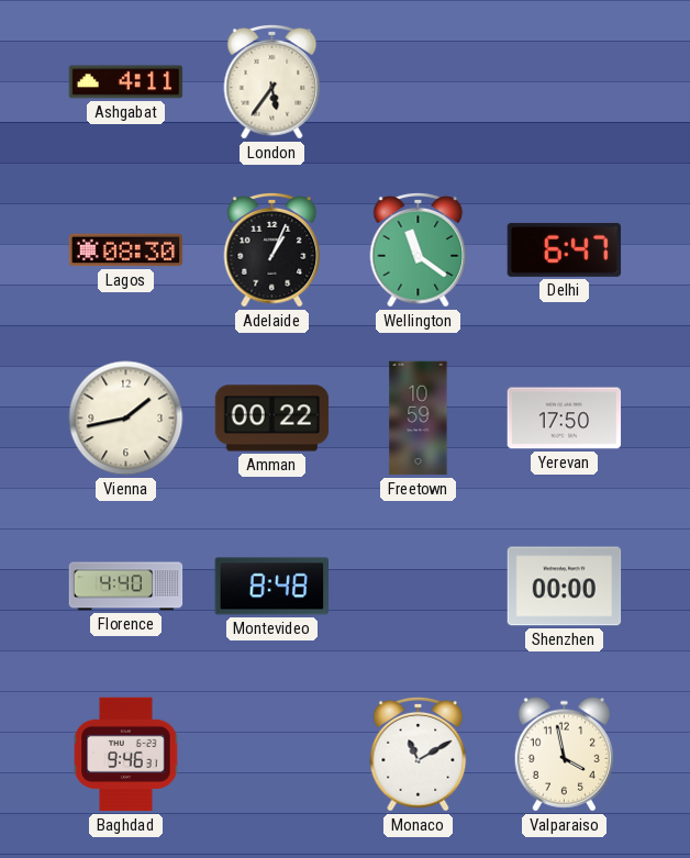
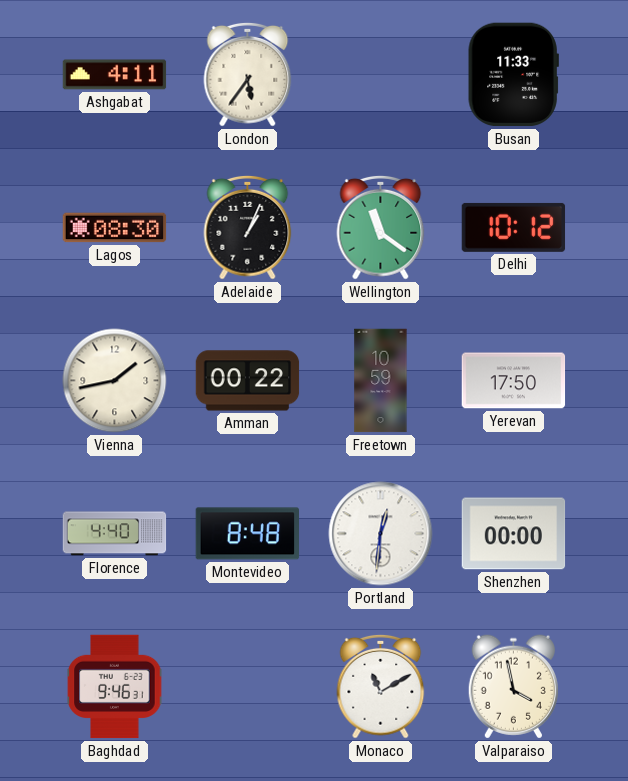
Busan: none -> 11:33 (513, 75)
Delhi: 6:47 -> 10:12 (514, 227)
Portland: none -> 12:31 (381, 534)
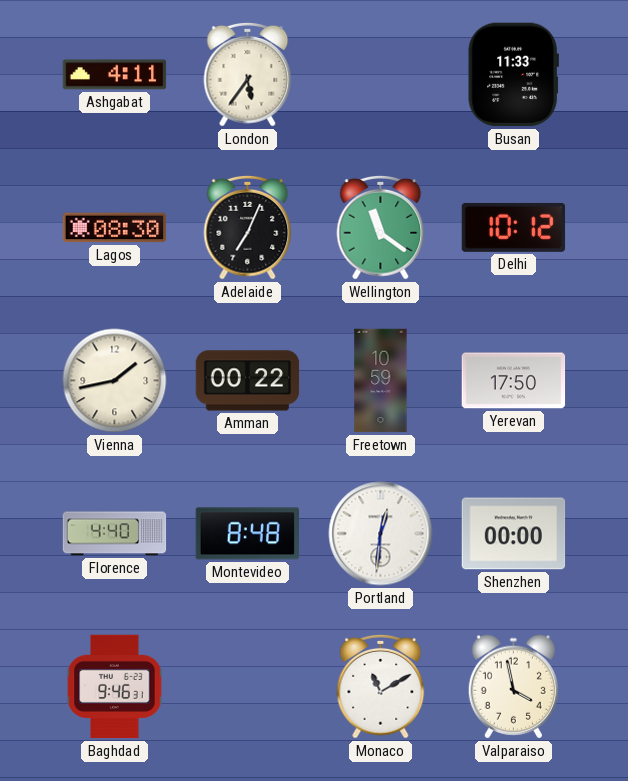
Adelaide: 1:04 -> 7:04 (248, 227)
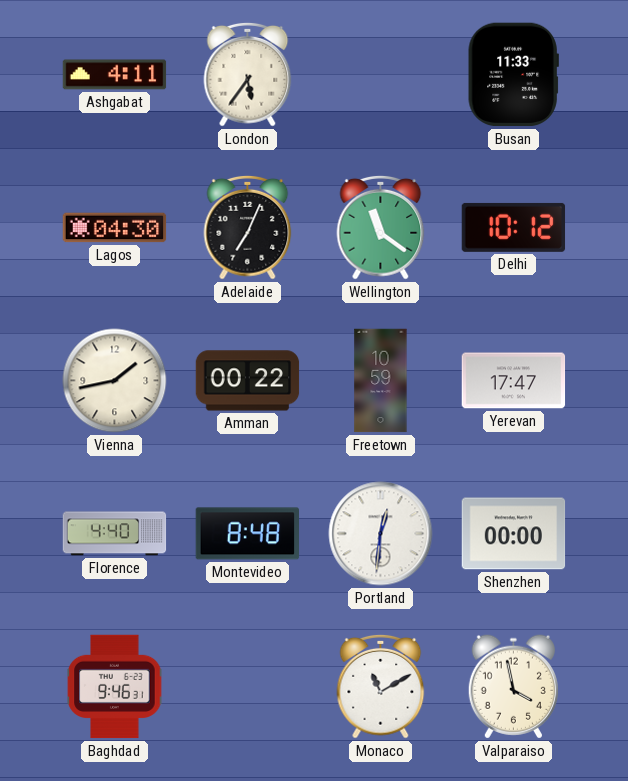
Lagos: 08:30 -> 04:30 (115, 228)
Yerevan: 17:50 -> 17:47 (514, 381)
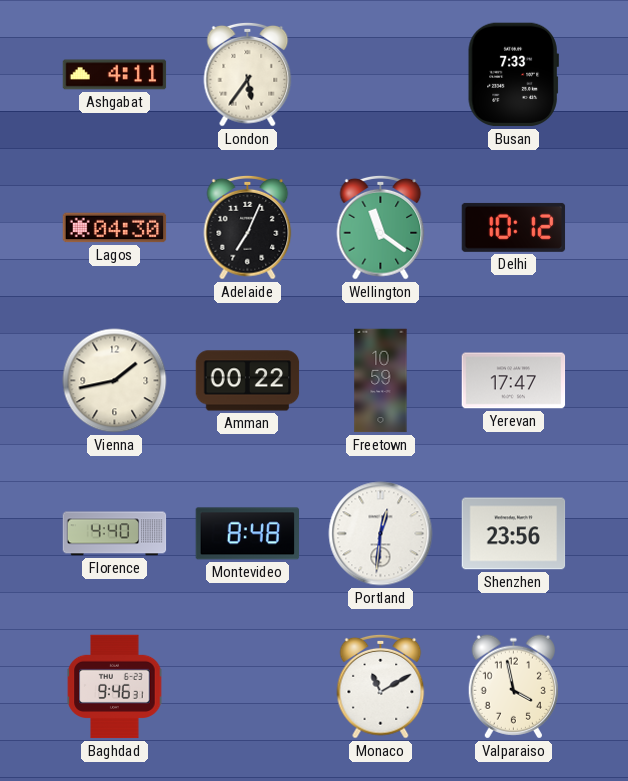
Busan: 11:33 -> 7:33 (513, 75)
Shenzhen: 00:00 -> 23:56 (514, 534)
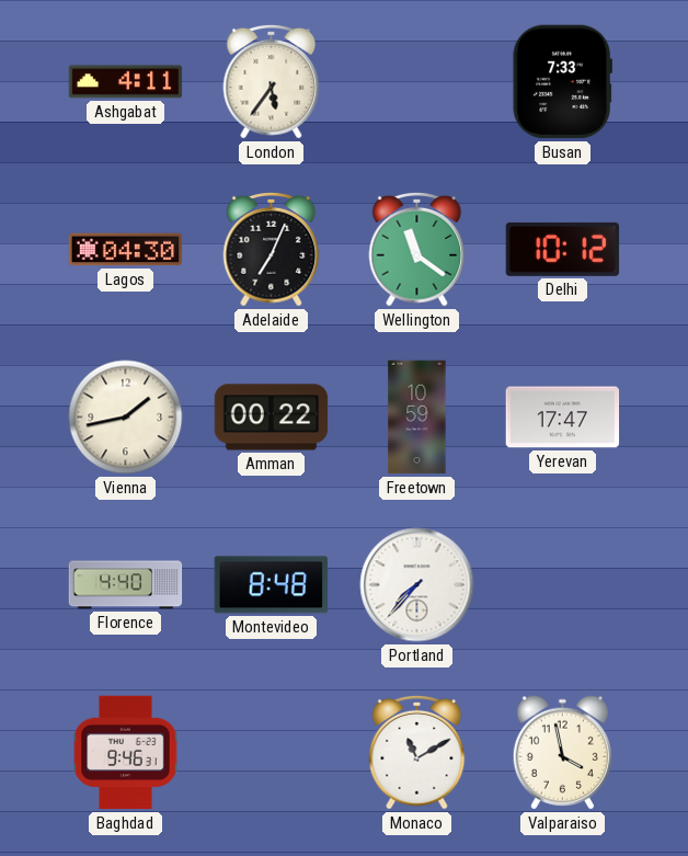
Portland: 12:31 -> 7:37 (417, 585)
Shenzhen: 23:56 -> none (514, 534)
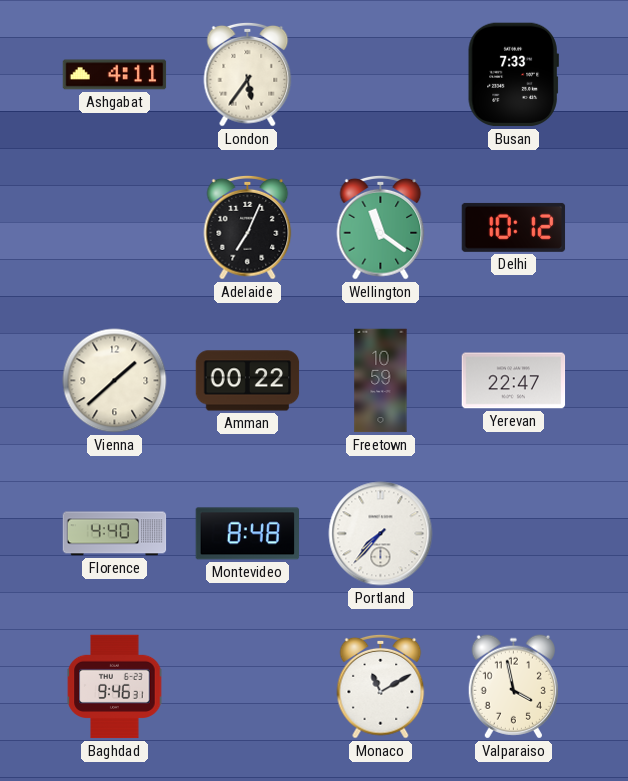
Lagos: 04:30 -> none (126, 250)
Vienna: 1:43 -> 1:38 (115, 381)
Yerevan: 17:47 -> 22:47 (514, 381)
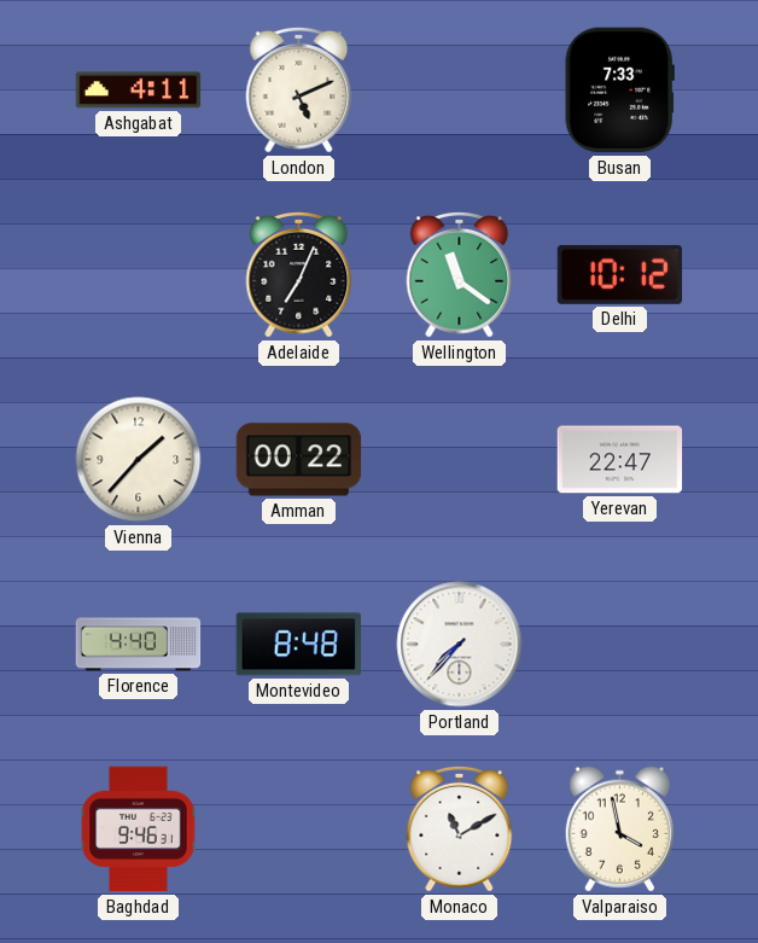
London: 5:36 -> 5:11 (299, 89)
Vienna: 1:38 -> 1:37 (139, 460)
Freetown: 10:59 -> none (381, 381)
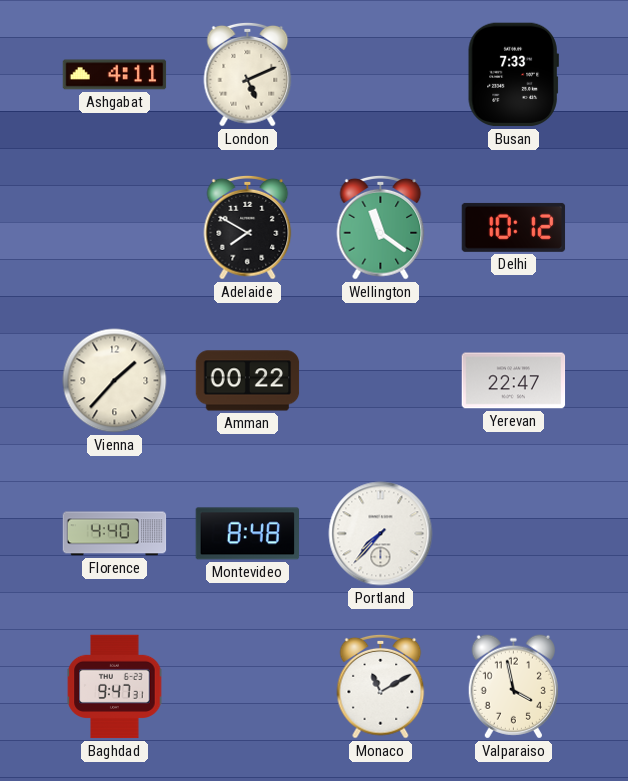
Adelaide: 7:04 -> 7:50 (248, 227)
Baghdad: 9:46 -> 9:47 (115, 687)
